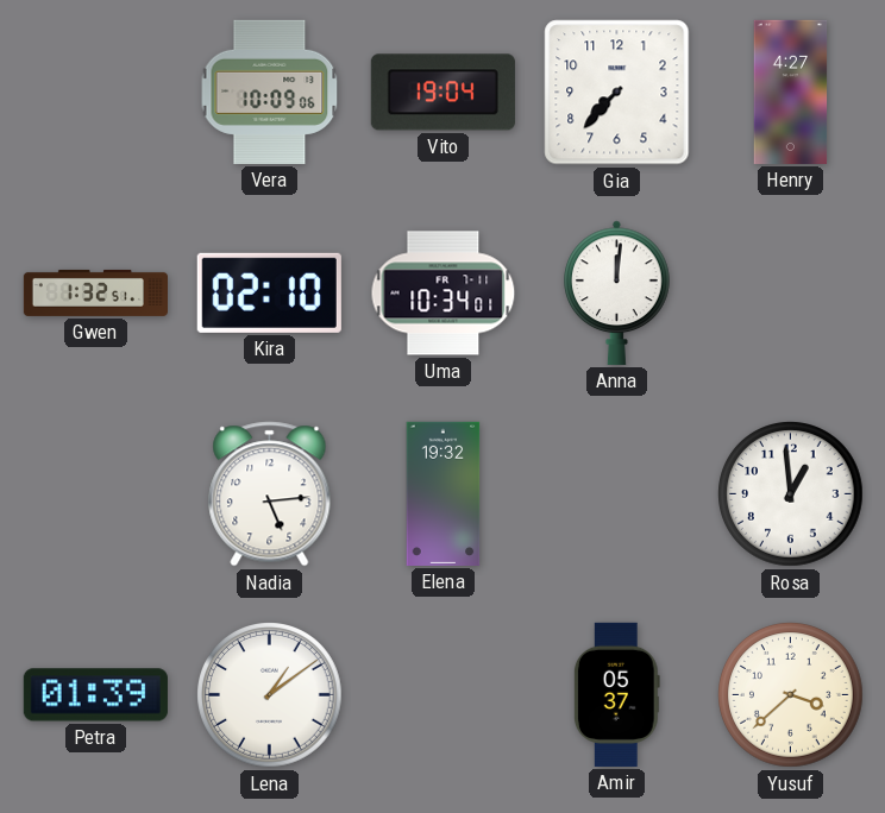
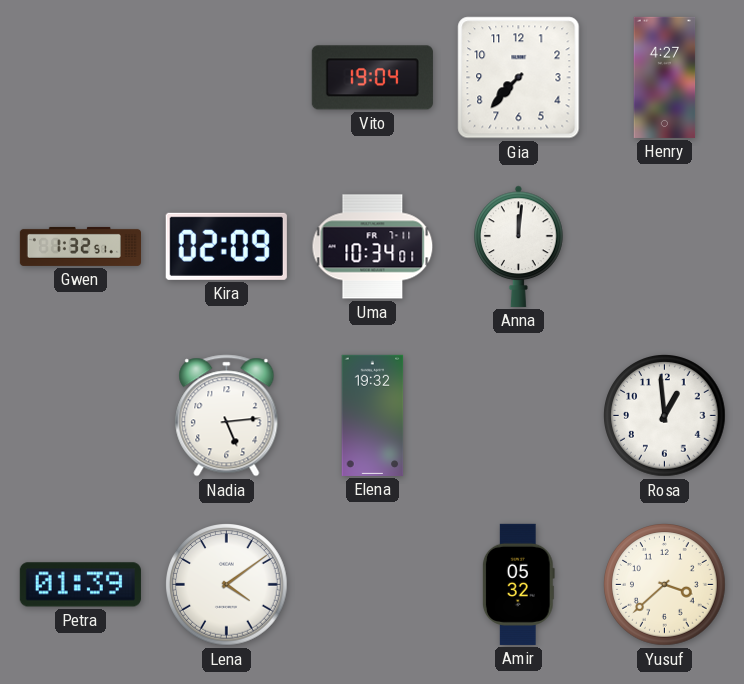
Vera: 10:09 -> none (270, 92)
Kira: 02:10 -> 02:09 (226, 246)
Lena: 1:09 -> 4:09 (227, 585)
Amir: 05:37 -> 05:32 (518, 584)
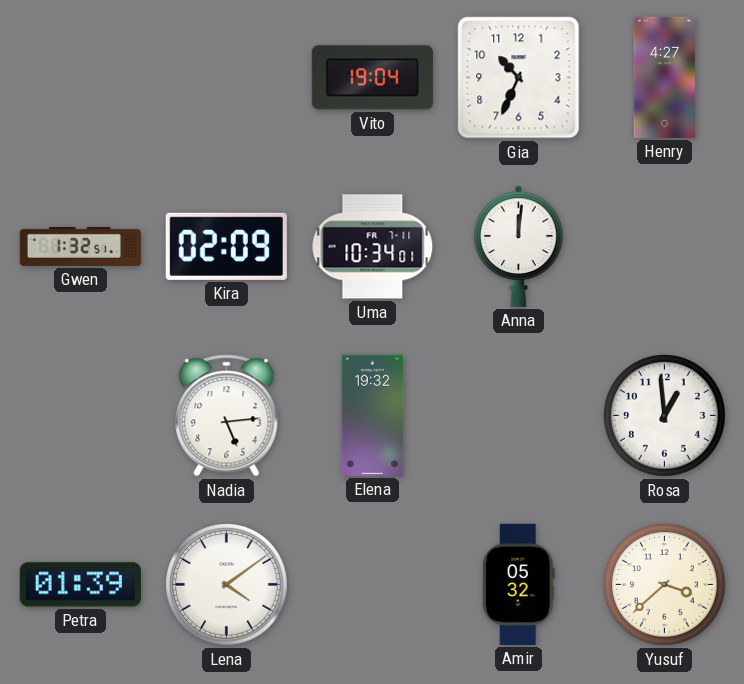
Gia: 7:37 -> 10:34 (519, 78)
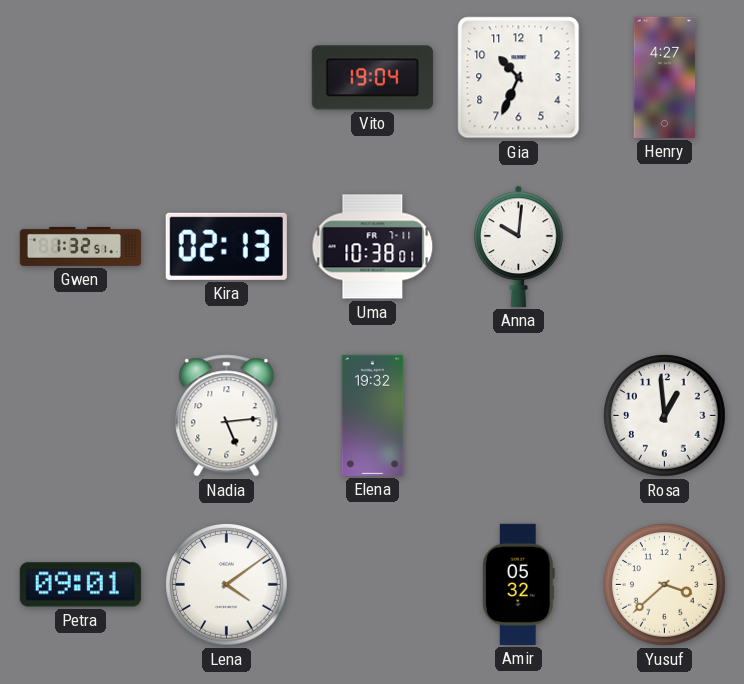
Kira: 02:09 -> 02:13 (226, 246)
Uma: 10:34 -> 10:38 (373, 247)
Anna: 12:01 -> 10:01 (519, 246)
Petra: 01:39 -> 09:01 (80, 585)
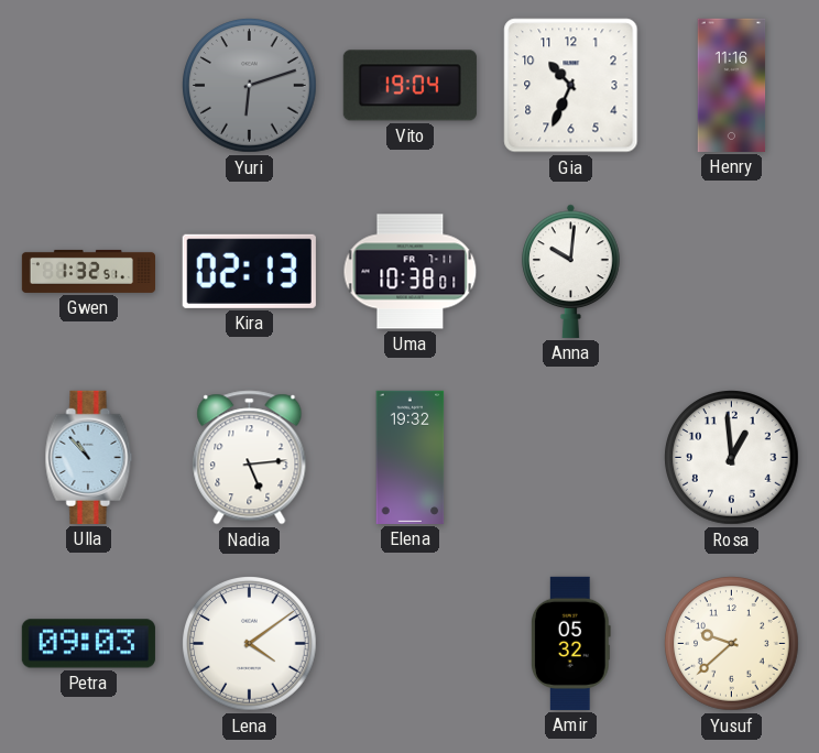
Yuri: none -> 6:12 (250, 86)
Henry: 4:27 -> 11:16 (732, 85)
Ulla: none -> 10:53 (89, 457)
Petra: 09:01 -> 09:03 (88, 644)
Yusuf: 3:38 -> 9:38 (732, 644)
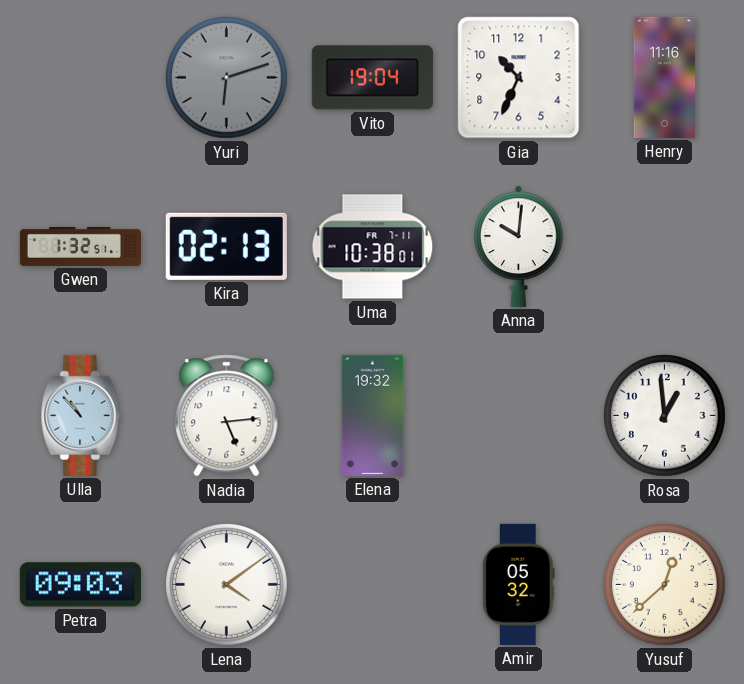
Yusuf: 9:38 -> 12:38 (665, 585)
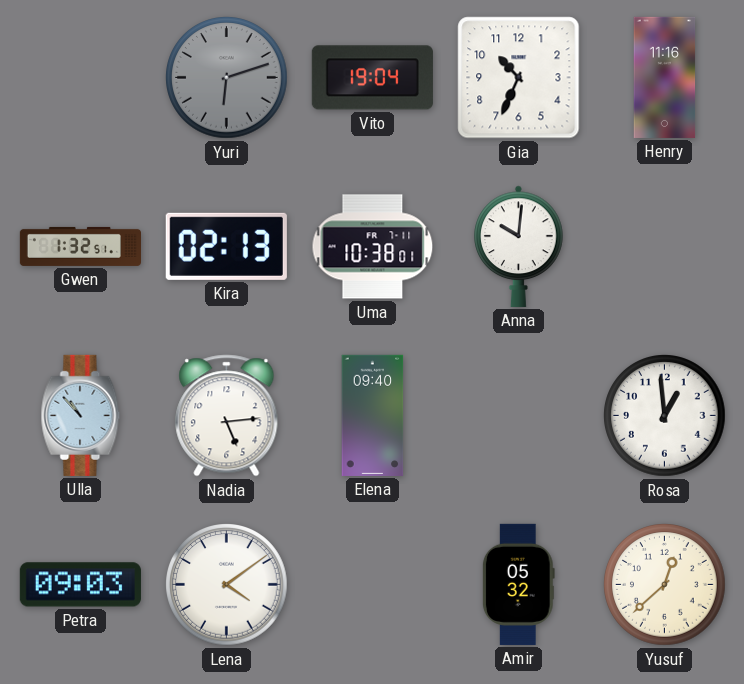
Elena: 19:32 -> 09:40 (373, 415)
